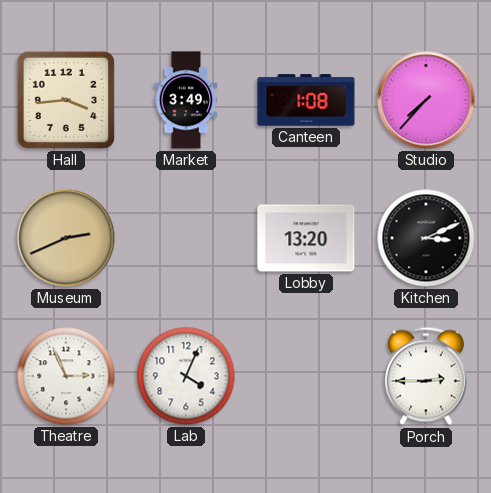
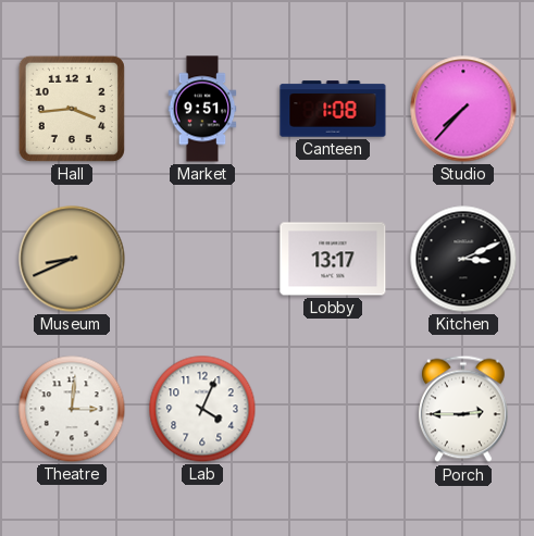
Market: 3:49 -> 9:51 (202, 109)
Museum: 2:41 -> 8:41 (72, 259)
Lobby: 13:20 -> 13:17 (333, 259)
Theatre: 2:56 -> 3:01 (72, 409)
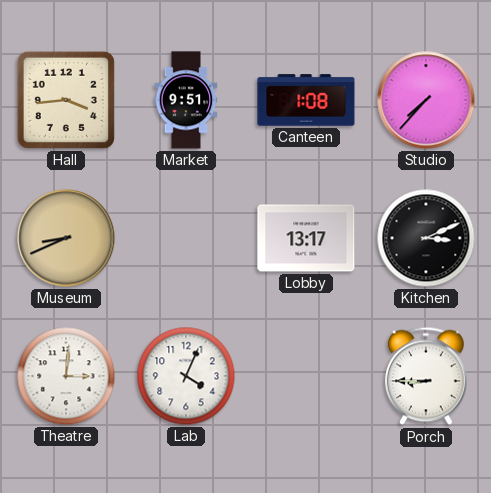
Porch: 2:45 -> 8:45 (427, 376)
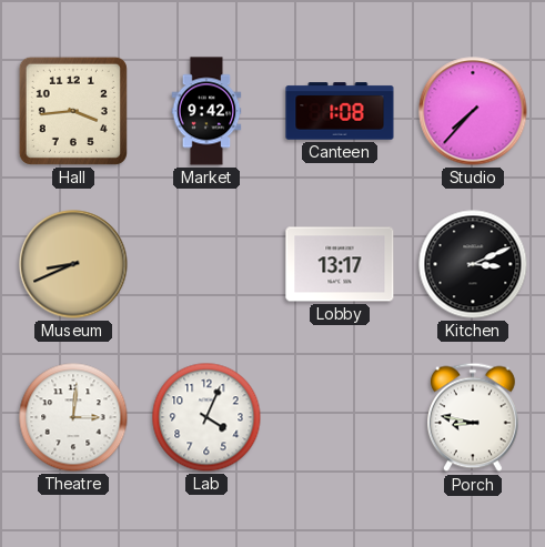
Market: 9:51 -> 9:42 (206, 111)
Porch: 8:45 -> 8:47 (474, 417)
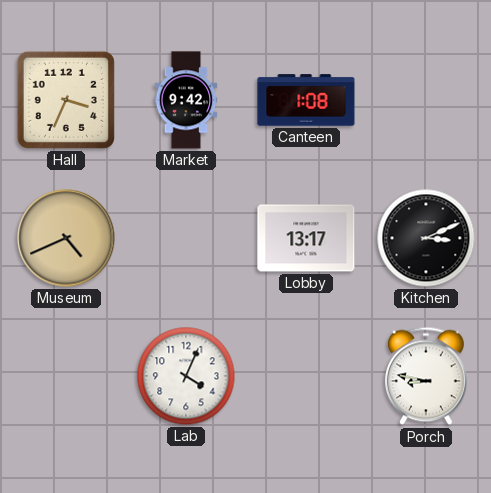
Hall: 3:44 -> 3:34 (66, 100)
Studio: 7:37 -> none (473, 111)
Museum: 8:41 -> 4:41 (66, 238)
Theatre: 3:01 -> none (73, 417)
